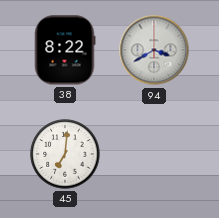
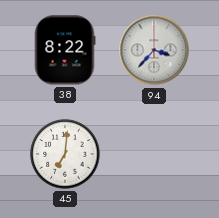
94: 3:40 -> 3:37 (154, 50)
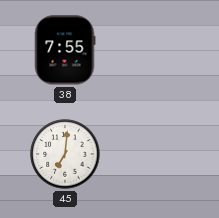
38: 8:22 -> 7:55 (65, 50)
94: 3:37 -> none (154, 50)
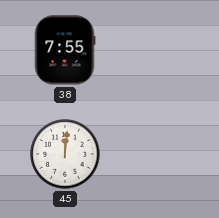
45: 7:01 -> 12:01 (65, 154)
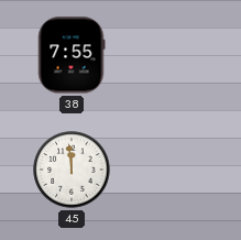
45: 12:01 -> 11:59 (72, 170)
